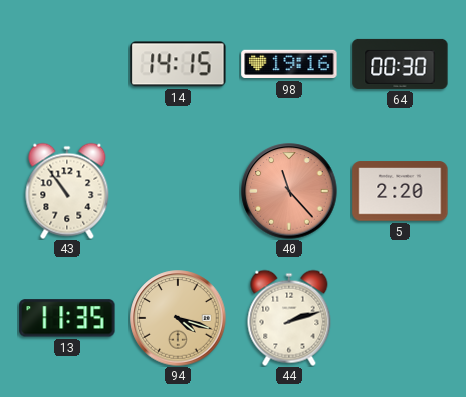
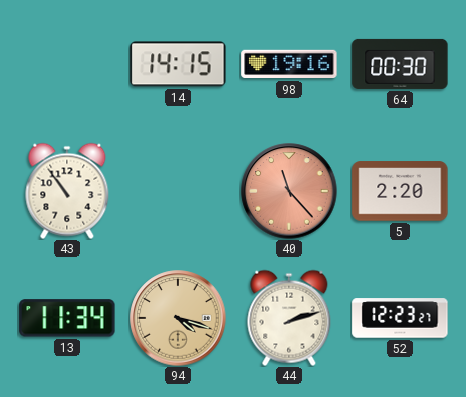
13: 11:35 -> 11:34 (67, 318)
52: none -> 12:23 (400, 318)
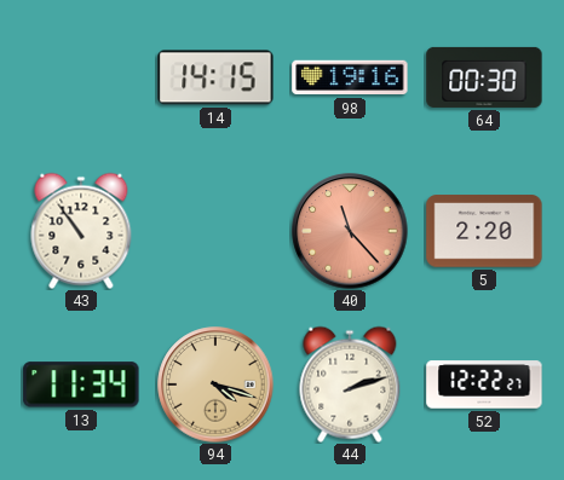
52: 12:23 -> 12:22 (484, 384)
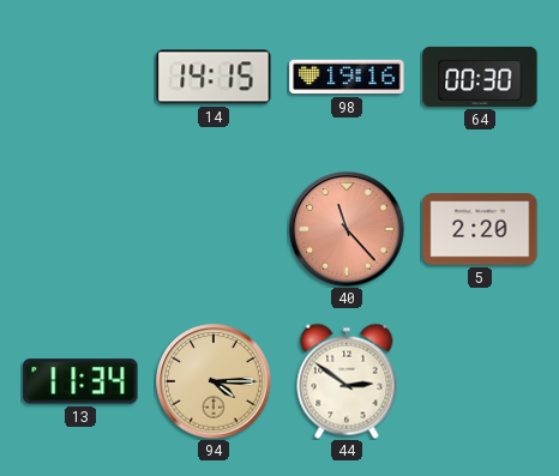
43: 10:54 -> none (81, 231)
94: 4:18 -> 4:15 (214, 381)
44: 2:12 -> 2:51 (347, 381)
52: 12:22 -> none (484, 384)
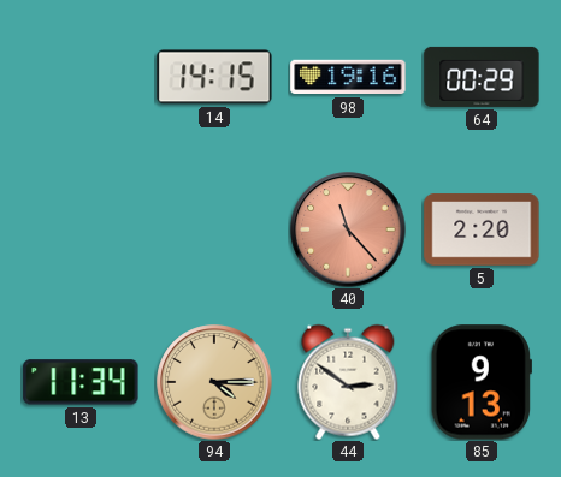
64: 00:30 -> 00:29 (482, 77)
85: none -> 9:13 (482, 382)
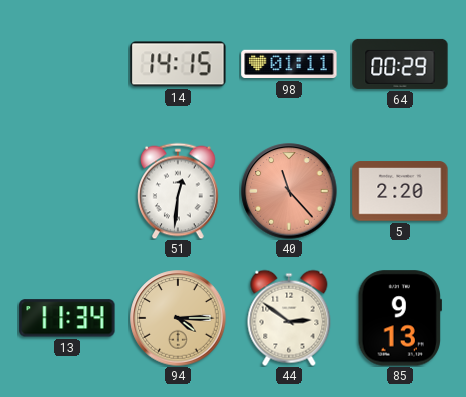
98: 19:16 -> 01:11 (289, 64)
51: none -> 12:31 (178, 191)
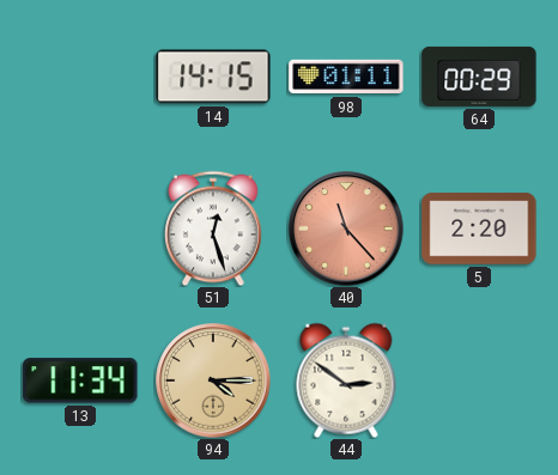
51: 12:31 -> 12:27 (213, 229)
85: 9:13 -> none (400, 318)
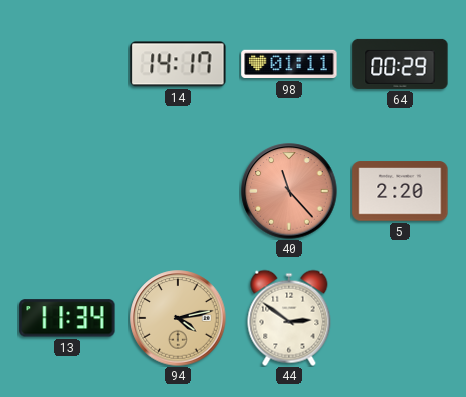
14: 14:15 -> 14:17 (178, 64)
51: 12:27 -> none (213, 229)
94: 4:15 -> 4:13 (178, 318)
